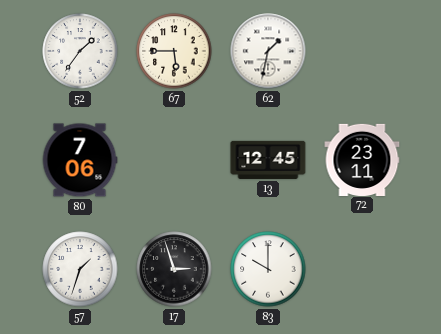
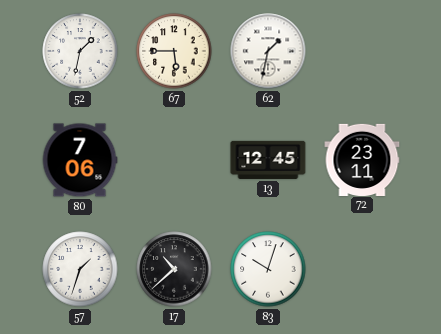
52: 1:36 -> 1:32 (80, 51)
17: 2:57 -> 10:38 (174, 269)
83: 10:00 -> 10:03 (268, 269)
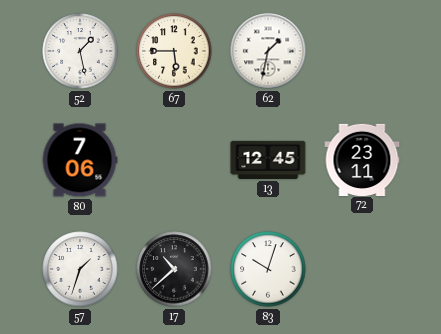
52: 1:32 -> 1:28 (80, 51)
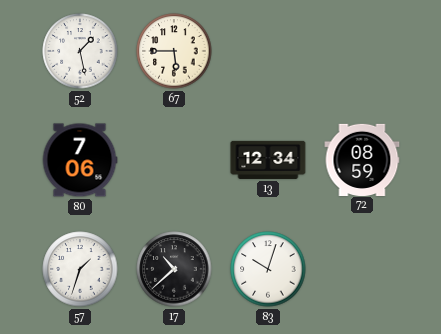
62: 1:32 -> none (268, 51)
13: 12:45 -> 12:34 (268, 160)
72: 23:11 -> 08:59 (362, 159)
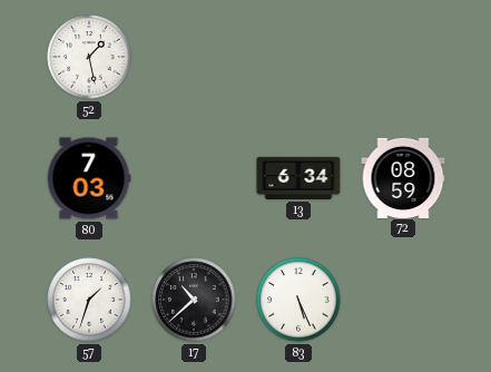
67: 5:45 -> none (174, 51)
80: 7:06 -> 7:03 (89, 178)
13: 12:34 -> 6:34 (298, 178)
83: 10:03 -> 5:26 (298, 300)
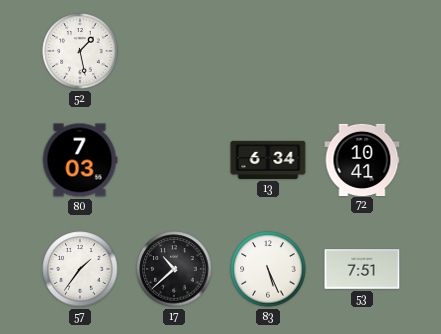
72: 08:59 -> 10:41 (362, 159)
57: 1:33 -> 1:36 (80, 269)
53: none -> 7:51 (362, 269)
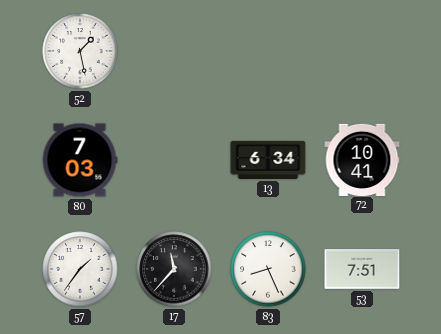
17: 10:38 -> 11:37 (174, 269)
83: 5:26 -> 8:26 (268, 269)
